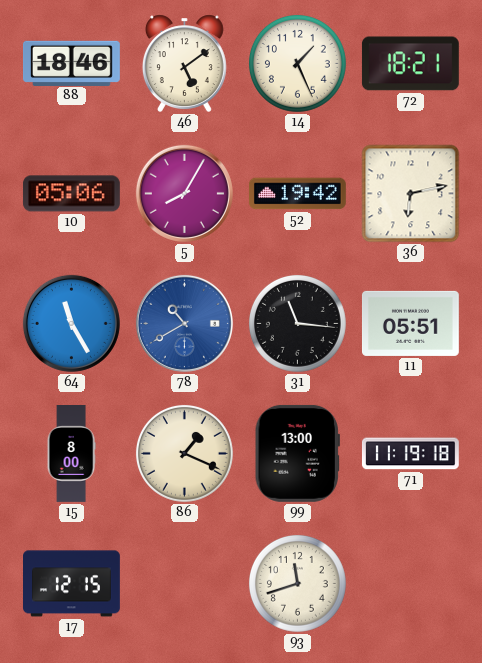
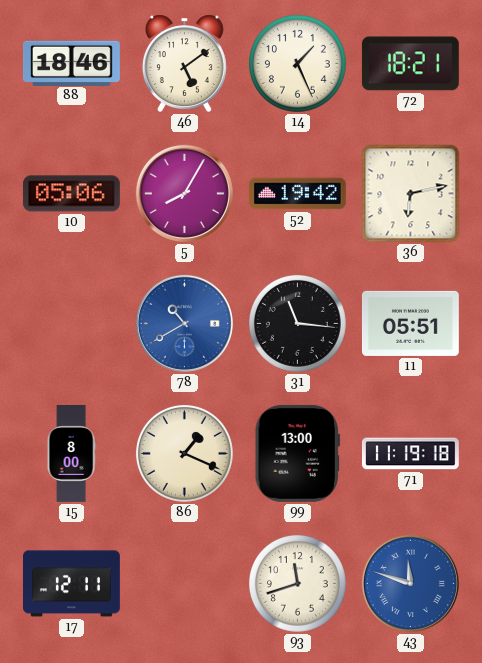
64: 11:25 -> none (71, 323)
17: 12:15 -> 12:11 (72, 584)
43: none -> 11:48 (410, 583)
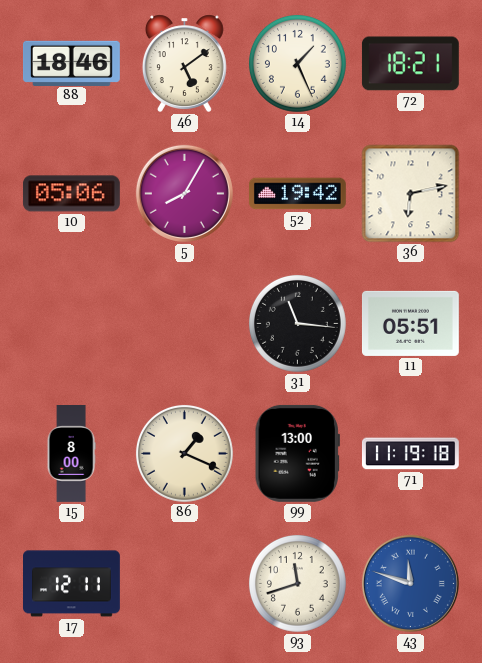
78: 10:40 -> none (184, 323)
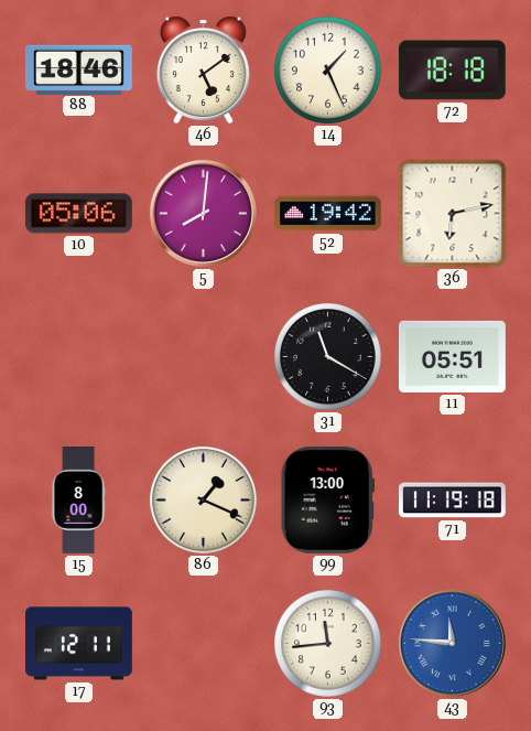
72: 18:21 -> 18:18 (452, 71)
5: 8:05 -> 8:01 (203, 213)
31: 11:16 -> 11:20 (327, 356)
93: 11:42 -> 11:44 (327, 643)
43: 11:48 -> 11:46 (452, 643)
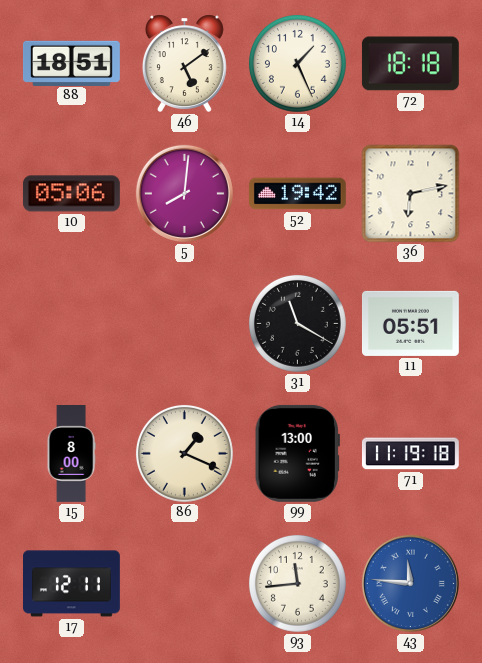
88: 18:46 -> 18:51 (72, 63)
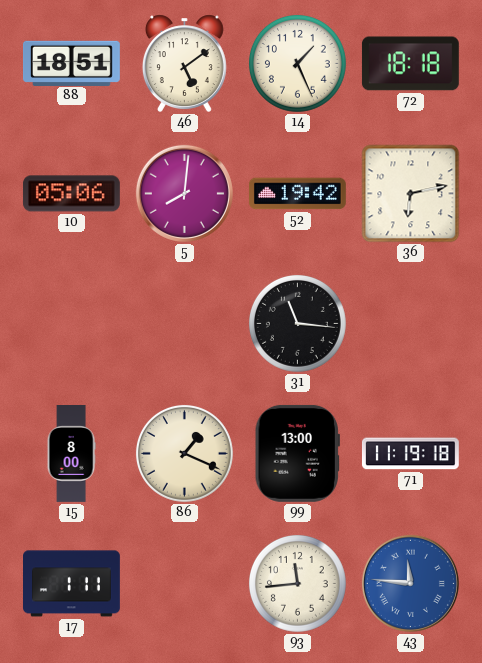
31: 11:20 -> 11:16 (297, 323)
11: 05:51 -> none (410, 323)
17: 12:11 -> 1:11 (72, 584)
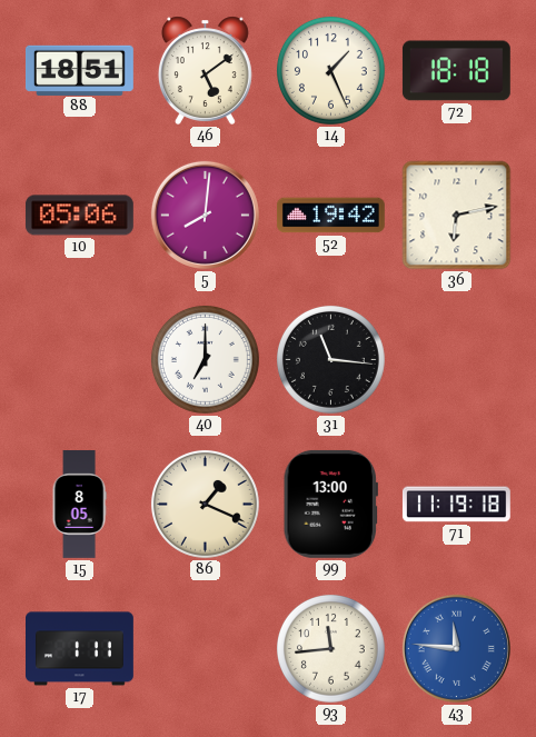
40: none -> 7:00 (205, 359)
15: 8:00 -> 8:05 (79, 505)
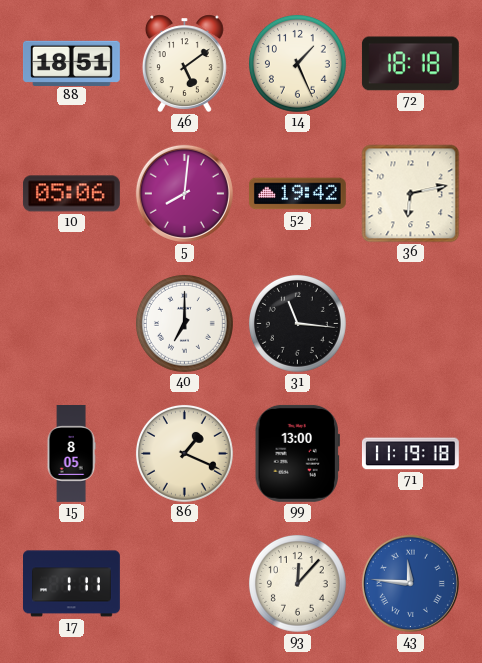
93: 11:44 -> 12:07 (297, 583)
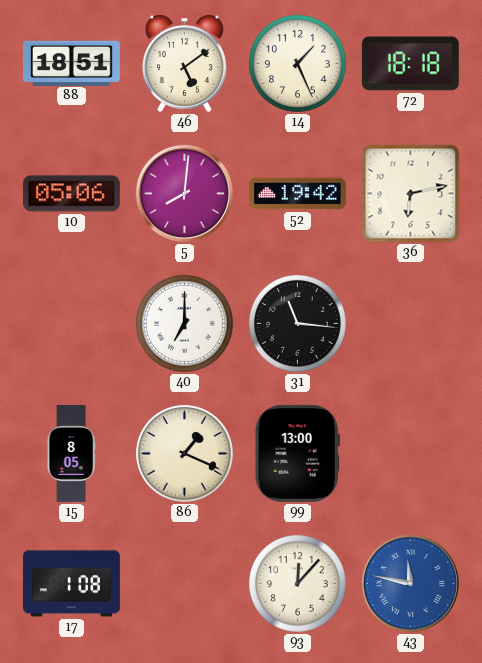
71: 11:19 -> none (410, 454)
17: 1:11 -> 1:08 (72, 584)
43: 11:46 -> 11:47 (410, 583)
